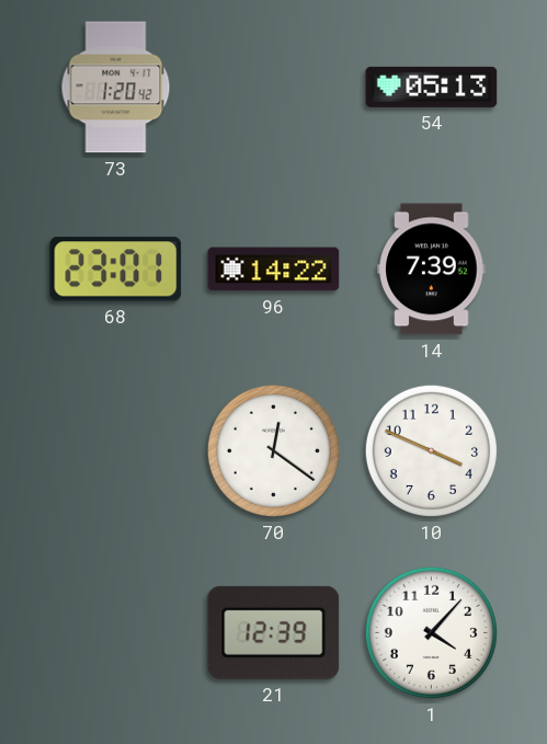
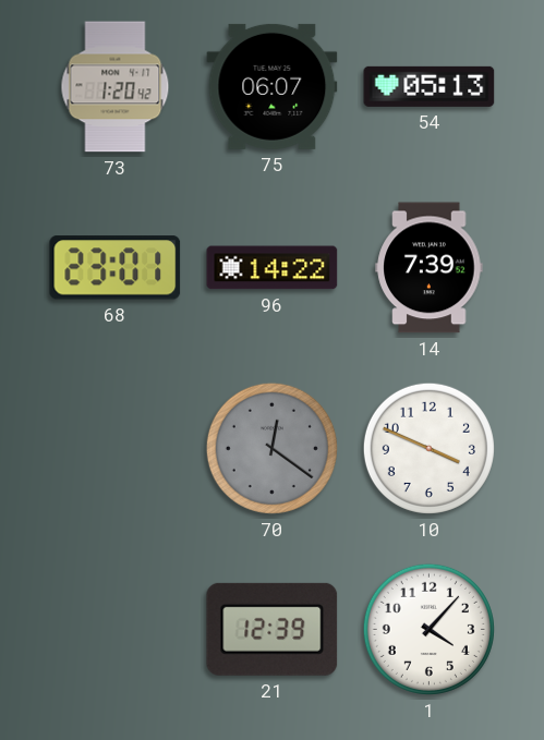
75: none -> 06:07 (273, 86)
70 dial: white -> grey (271, 448)
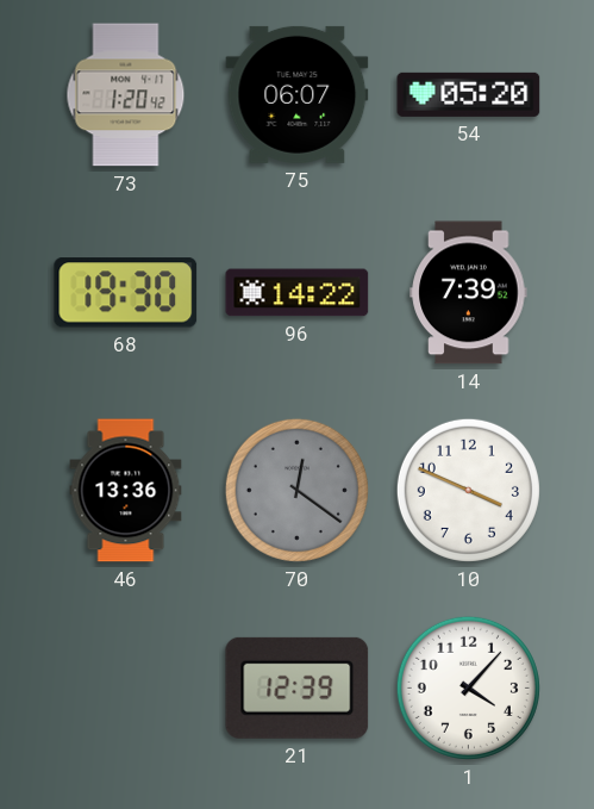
54: 05:13 -> 05:20 (469, 94)
68: 23:01 -> 19:30 (126, 293)
46: none -> 13:36 (126, 491)
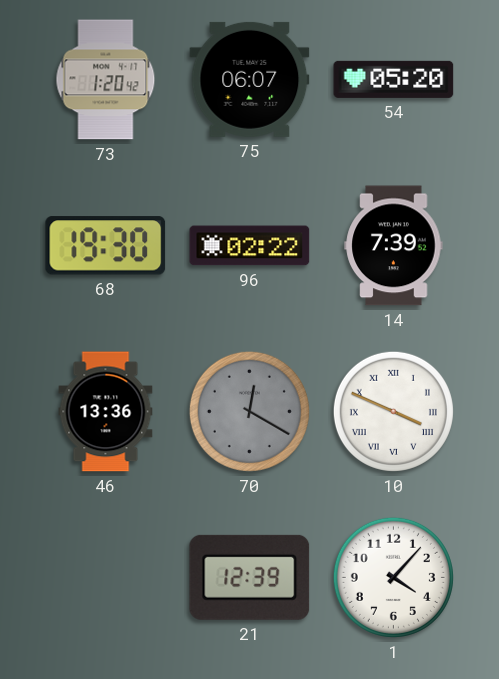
96: 14:22 -> 02:22 (250, 246)
70: 12:21 -> 12:20 (249, 411)
10 numerals: Arabic -> Roman (393, 411)
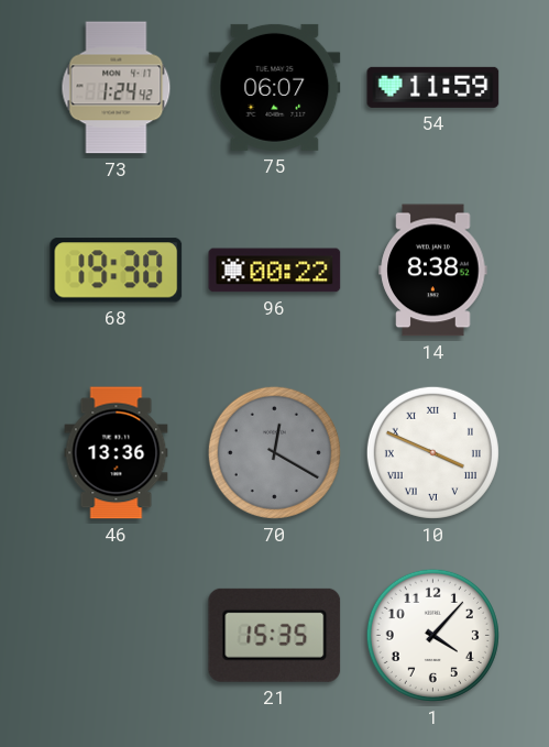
73: 1:20 -> 1:24 (117, 88)
54: 05:20 -> 11:59 (433, 87)
96: 02:22 -> 00:22 (275, 271)
14: 7:39 -> 8:38 (433, 271)
21: 12:39 -> 15:35 (275, 635)
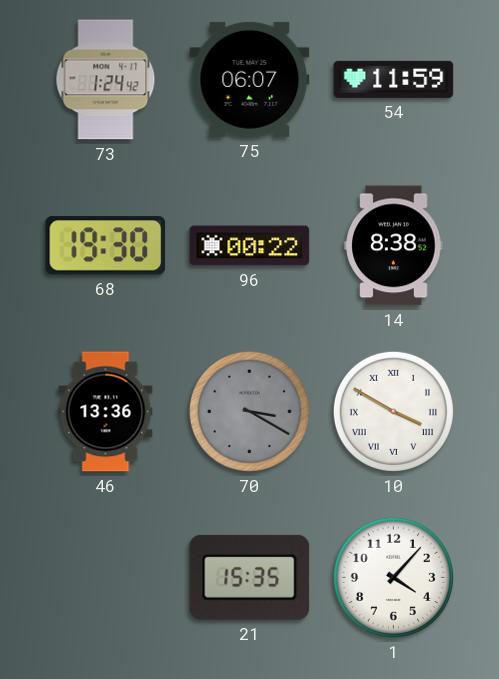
70: 12:20 -> 3:20 (249, 411)
10: 3:49 -> 3:50 (393, 411)
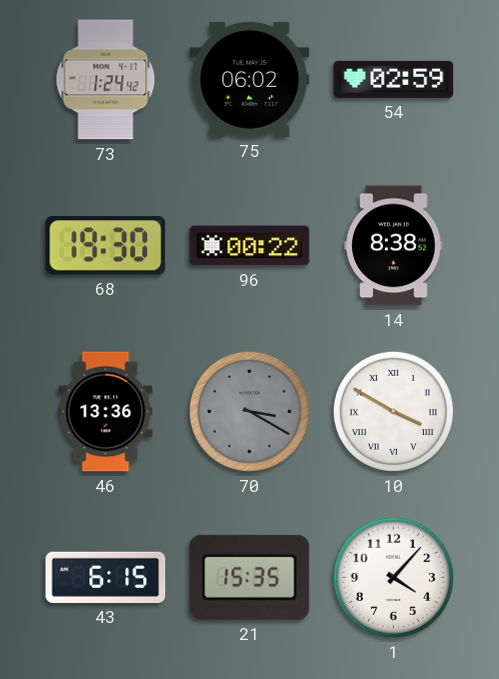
75: 06:07 -> 06:02 (250, 79)
54: 11:59 -> 02:59 (394, 79)
43: none -> 6:15 (106, 577)
